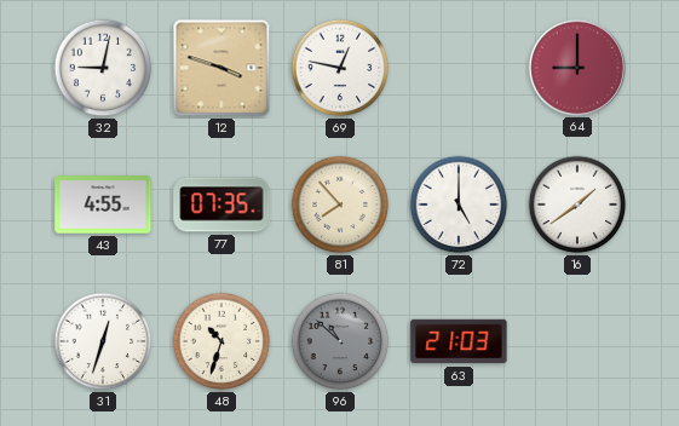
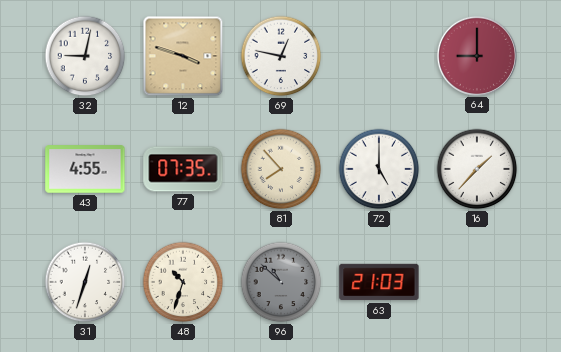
16: 1:39 -> 1:37 (477, 169)
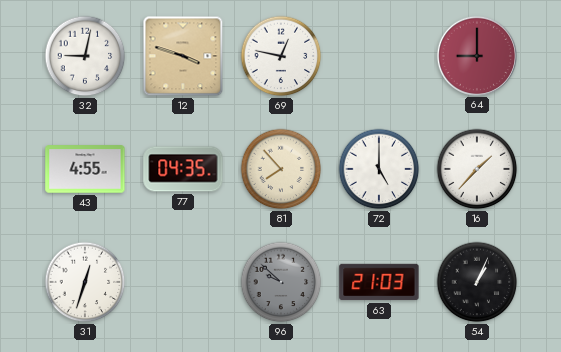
77: 07:35 -> 04:35 (183, 169)
48: 10:33 -> none (183, 282)
96: 10:52 -> 9:52 (281, 282)
54: none -> 1:04 (477, 282)
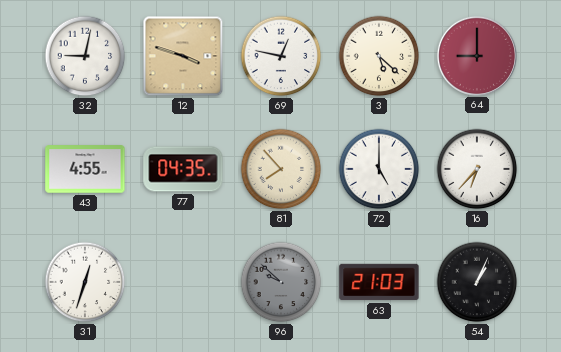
3: none -> 5:22 (379, 56)
16: 1:37 -> 6:37 (477, 169)
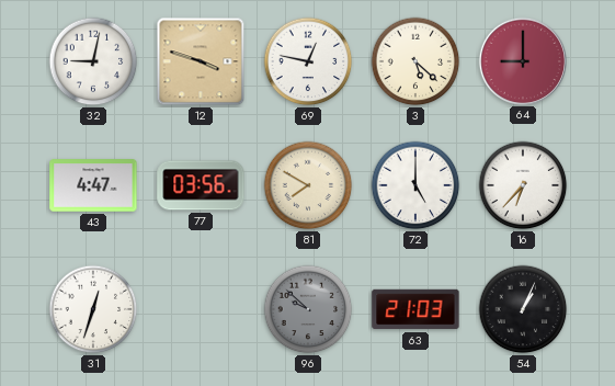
43: 4:55 -> 4:47 (93, 185)
77: 04:35 -> 03:56 (201, 185)
81: 7:53 -> 7:50 (308, 185)
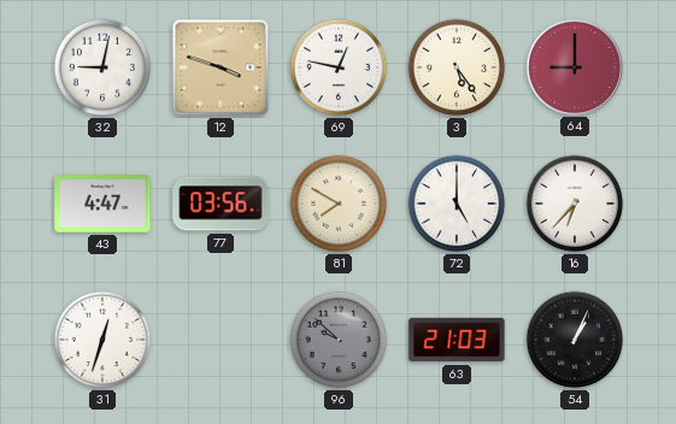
3: 5:22 -> 5:24 (457, 67)
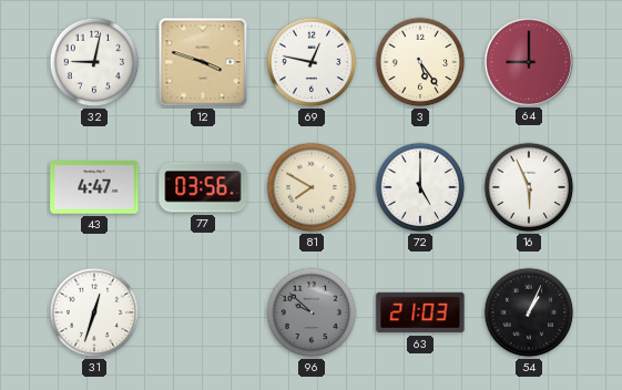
16: 6:37 -> 5:56 (529, 187)
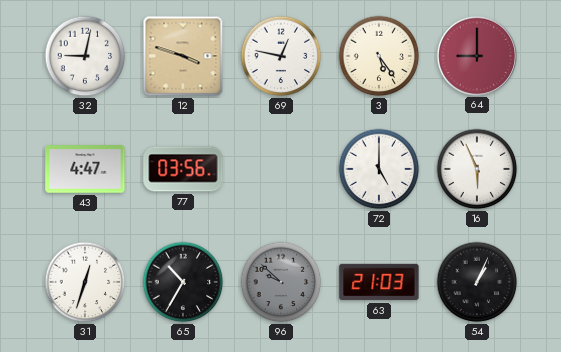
81: 7:50 -> none (312, 187)
65: none -> 10:35 (183, 282)
